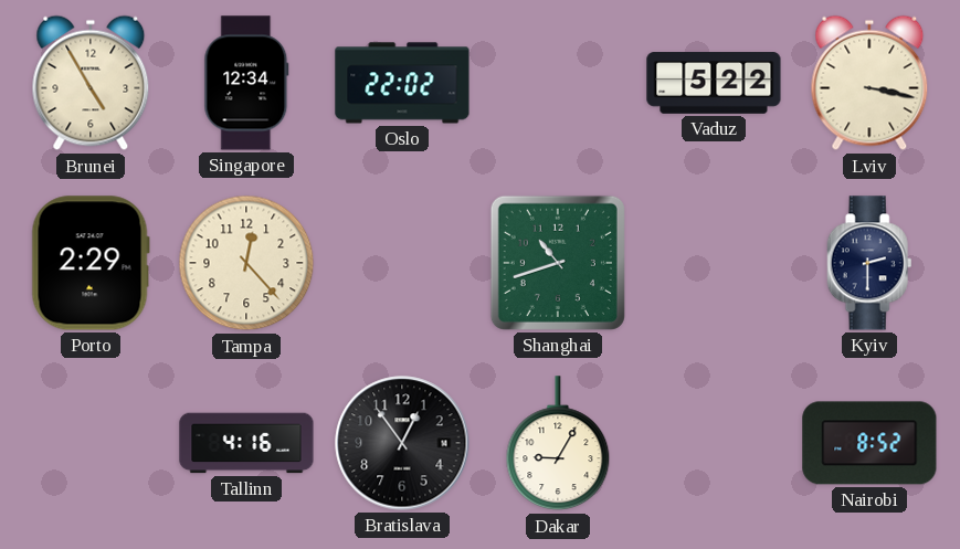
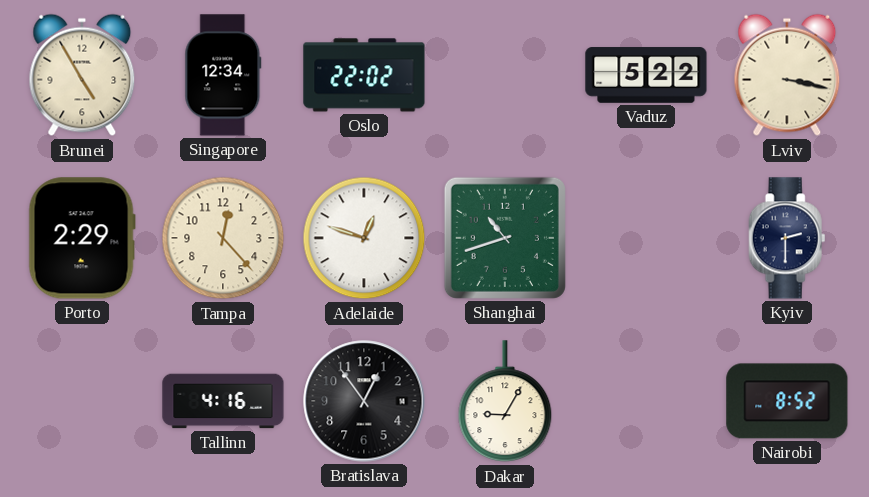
Adelaide: none -> 12:48 (364, 238)
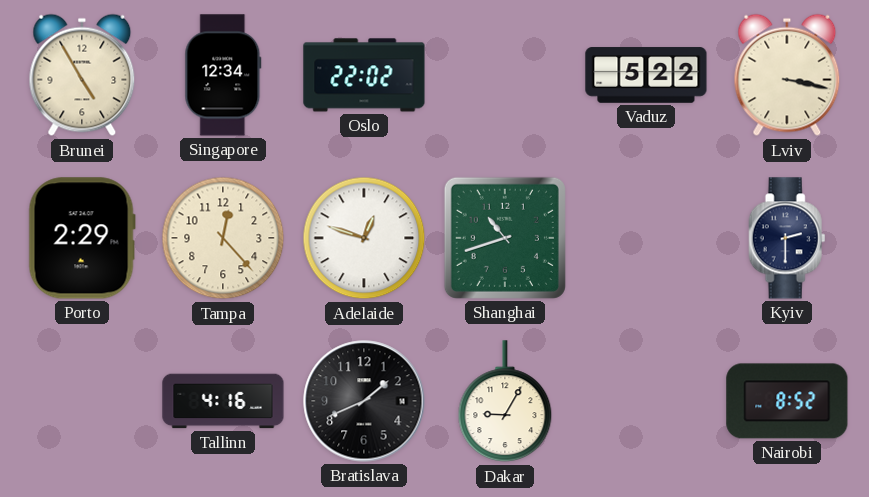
Bratislava: 12:54 -> 1:41 (364, 401)
